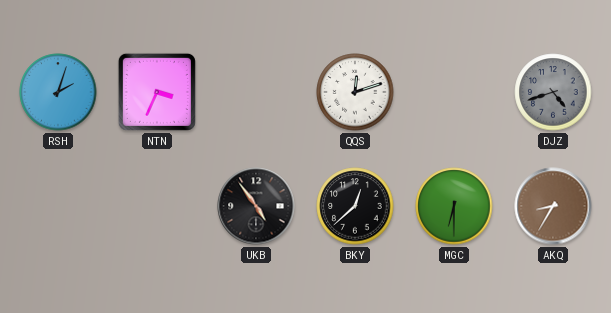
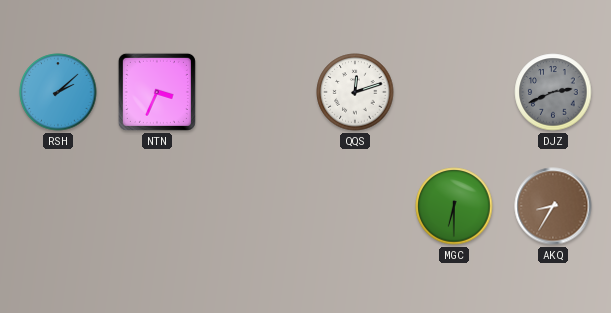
RSH: 2:03 -> 2:08 (58, 92)
DJZ: 4:42 -> 2:41 (553, 92)
UKB: 4:54 -> none (256, 206)
BKY: 12:38 -> none (355, 206)
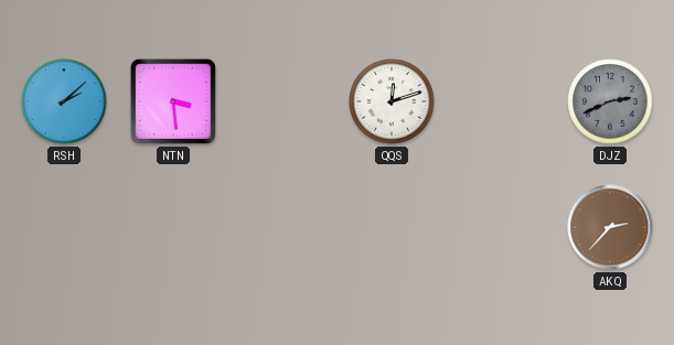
NTN: 3:34 -> 3:29 (173, 101)
MGC: 6:30 -> none (454, 206)
AKQ: 8:35 -> 2:37 (610, 227)
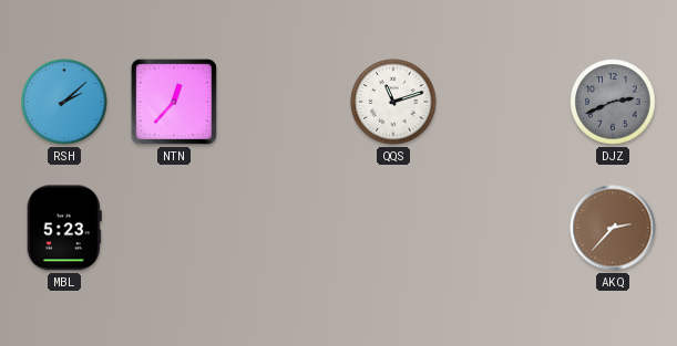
NTN: 3:29 -> 12:37 (174, 102)
QQS: 12:12 -> 11:12 (393, 102)
MBL: none -> 5:23 (64, 228)
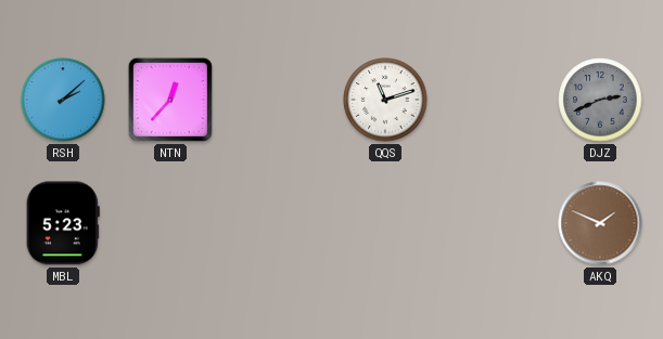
AKQ: 2:37 -> 1:49 (600, 223)
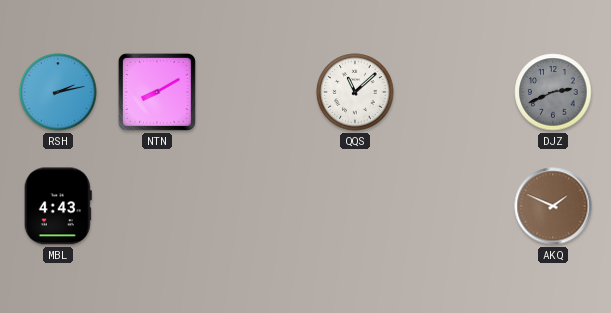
RSH: 2:08 -> 2:13 (58, 92)
NTN: 12:37 -> 8:10 (157, 92)
QQS: 11:12 -> 11:08 (355, 92)
MBL: 5:23 -> 4:43 (58, 206)
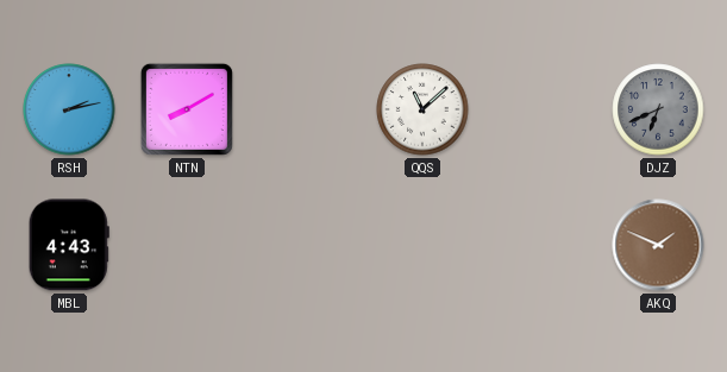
DJZ: 2:41 -> 6:41 (658, 109)
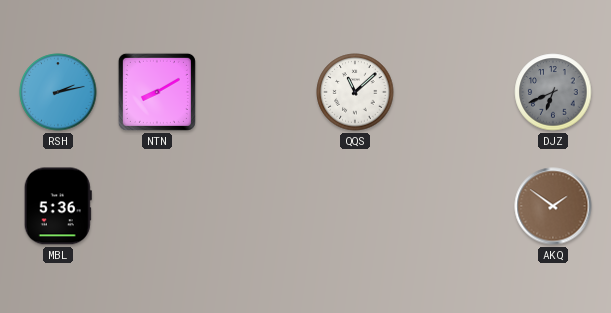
MBL: 4:43 -> 5:36 (58, 206)
AKQ: 1:49 -> 1:51 (553, 206)
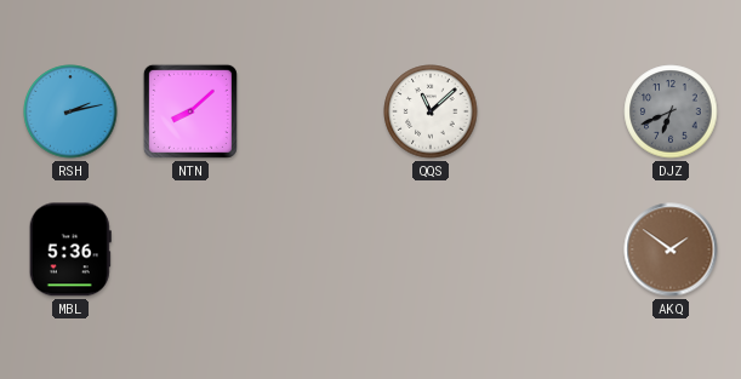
NTN: 8:10 -> 8:08 (190, 111)
